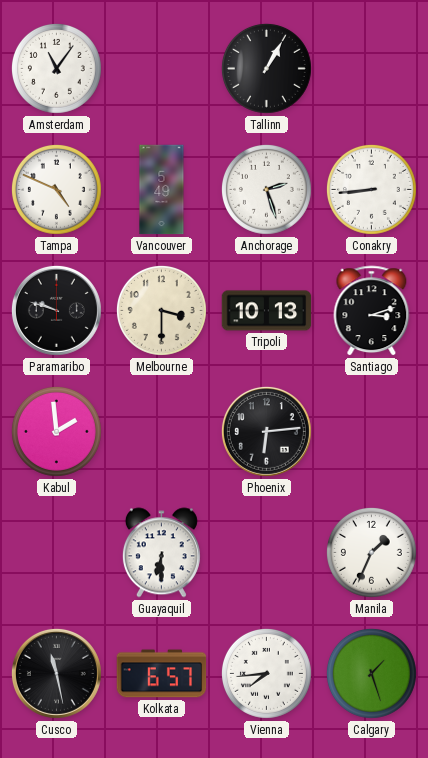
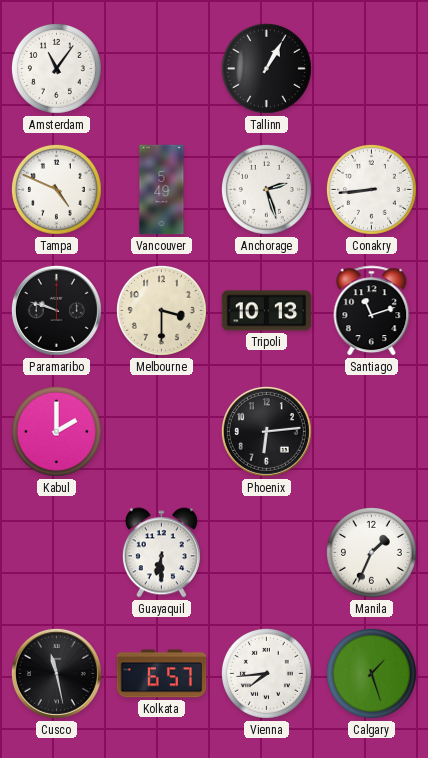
Santiago: 3:12 -> 11:12 (372, 311)
Kabul: 1:59 -> 2:00 (56, 431)
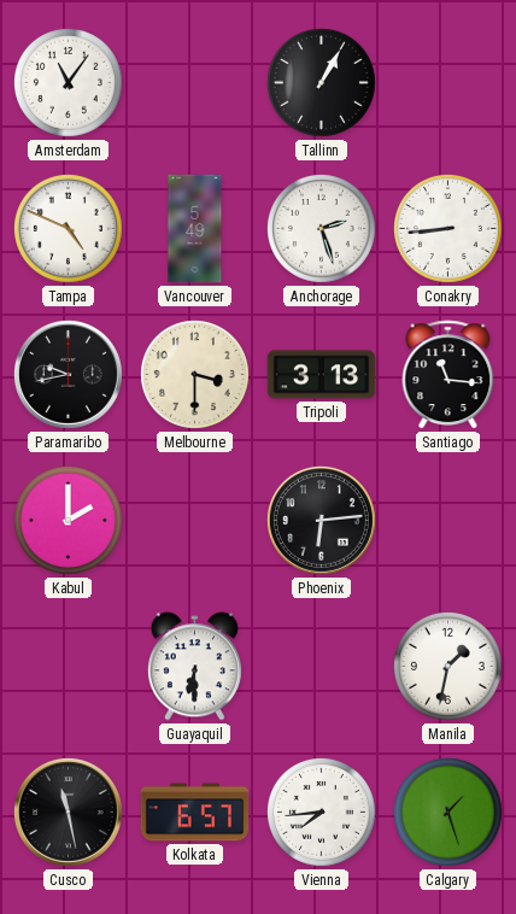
Paramaribo: 9:48 -> 9:43 (68, 374)
Tripoli: 10:13 -> 3:13 (322, 375)
Santiago: 11:12 -> 11:16 (448, 375)
Manila: 1:34 -> 1:32 (447, 666)
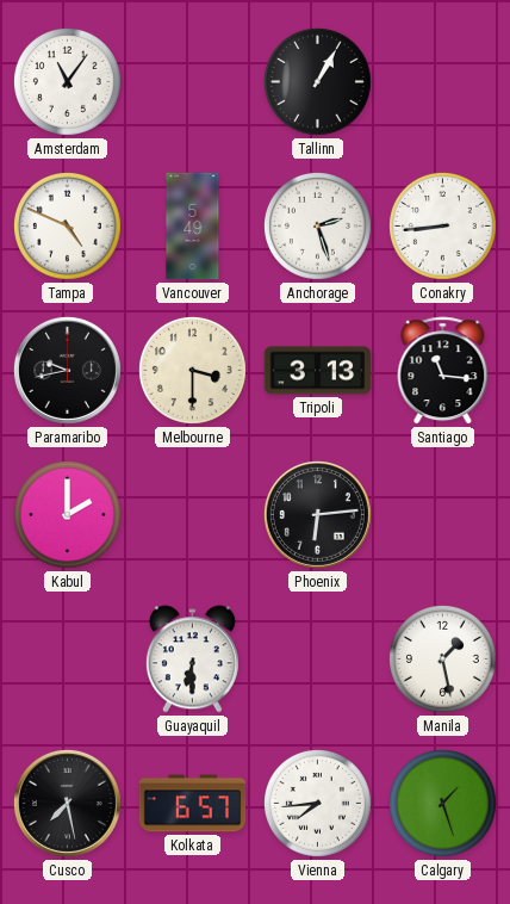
Manila: 1:32 -> 1:28 (442, 658)
Cusco: 11:28 -> 7:28 (67, 803)
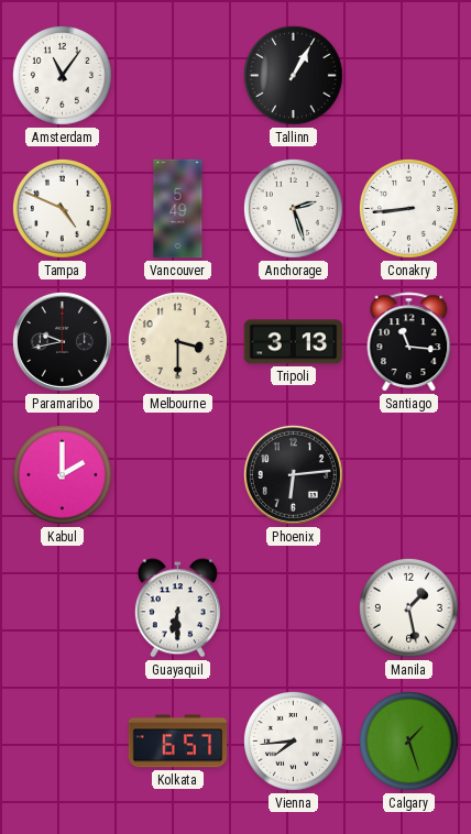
Cusco: 7:28 -> none (67, 803)
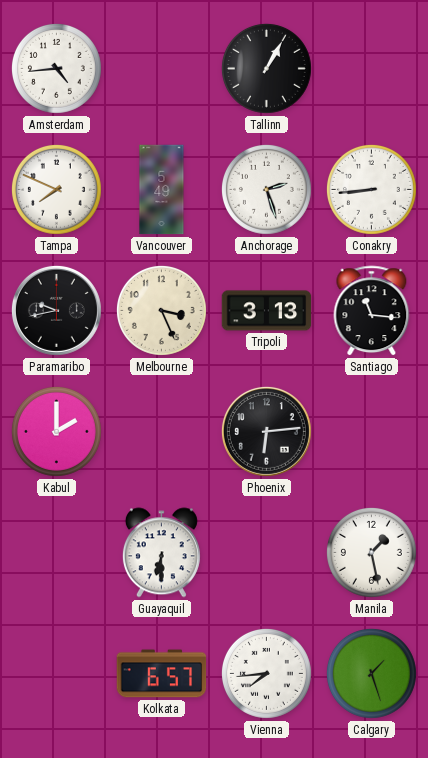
Amsterdam: 11:06 -> 4:44 (56, 68)
Tampa: 4:49 -> 7:49 (56, 189)
Melbourne: 3:30 -> 3:26 (161, 310)
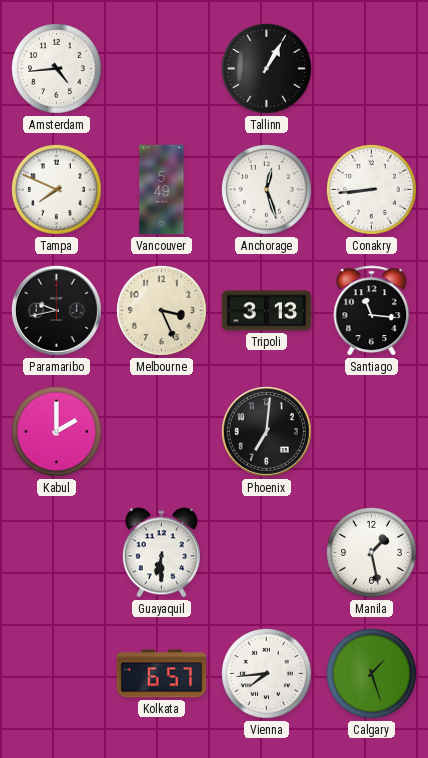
Anchorage: 2:27 -> 12:27 (266, 189)
Phoenix: 6:14 -> 7:01 (266, 431)
